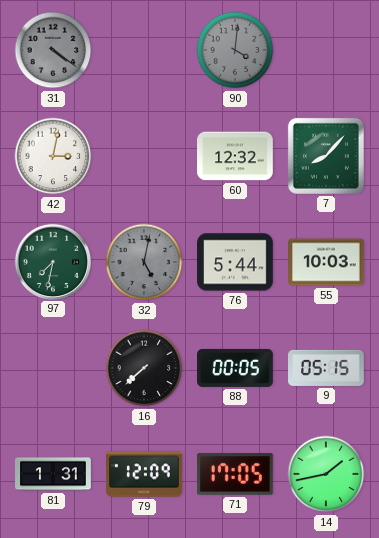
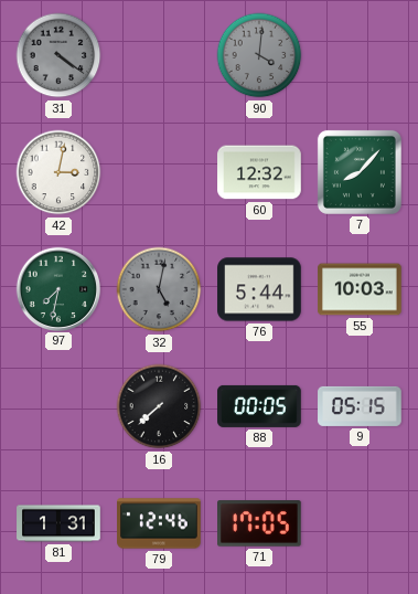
79: 12:09 -> 12:46 (159, 523)
14: 1:43 -> none (326, 474)
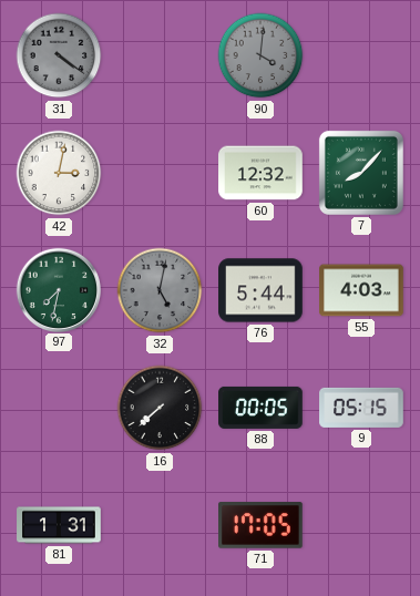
55: 10:03 -> 4:03 (361, 290)
79: 12:46 -> none (159, 523)
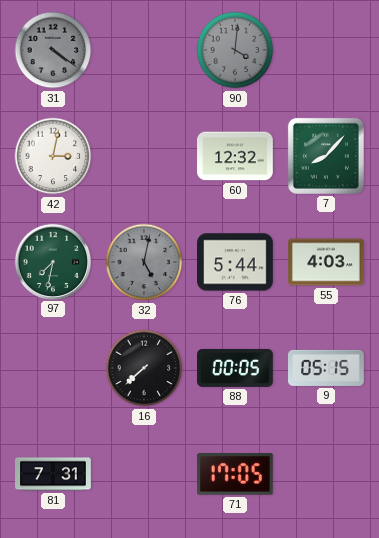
81: 1:31 -> 7:31 (53, 474)
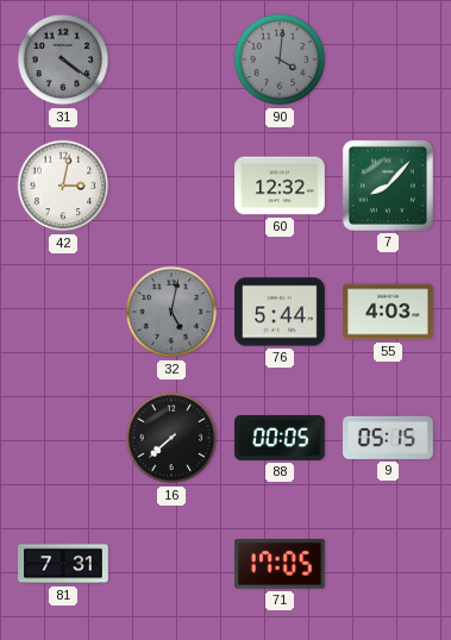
97: 7:32 -> none (52, 261)
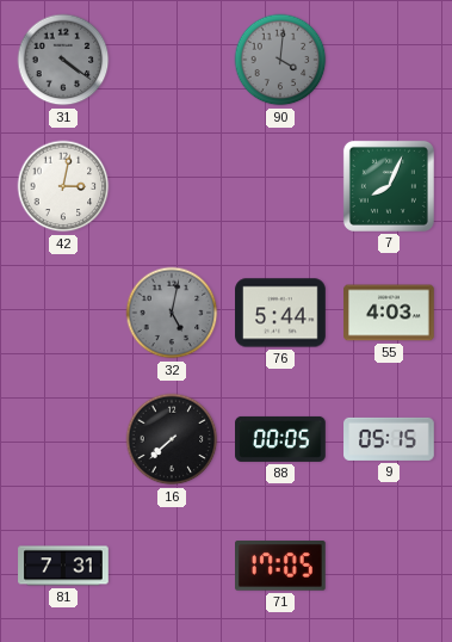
60: 12:32 -> none (280, 186)
7: 8:07 -> 8:04 (389, 186)
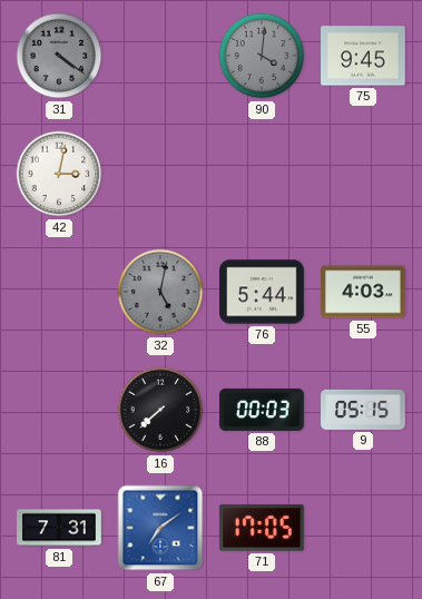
75: none -> 9:45 (363, 56)
7: 8:04 -> none (389, 186)
88: 00:05 -> 00:03 (262, 410)
67: none -> 7:09 (160, 528)
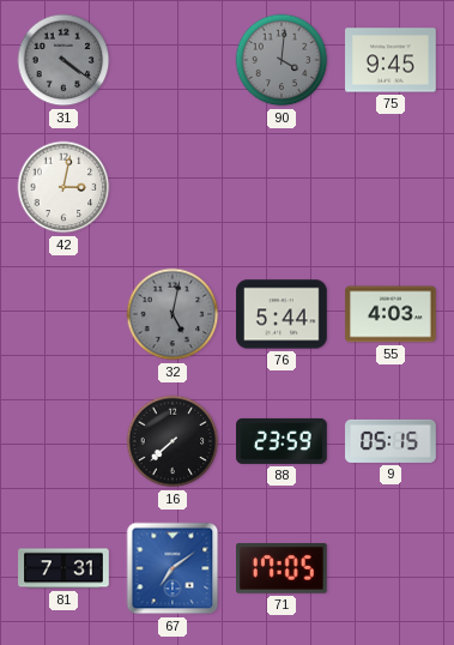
88: 00:03 -> 23:59 (282, 441)
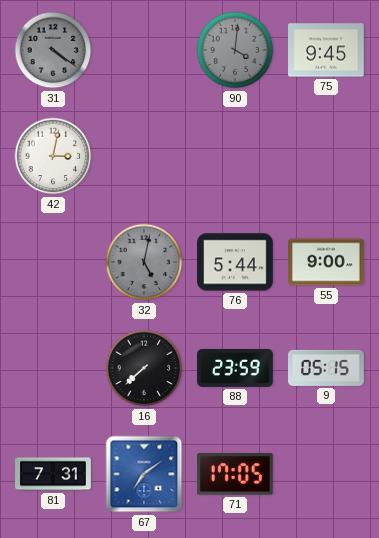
55: 4:03 -> 9:00 (326, 262)
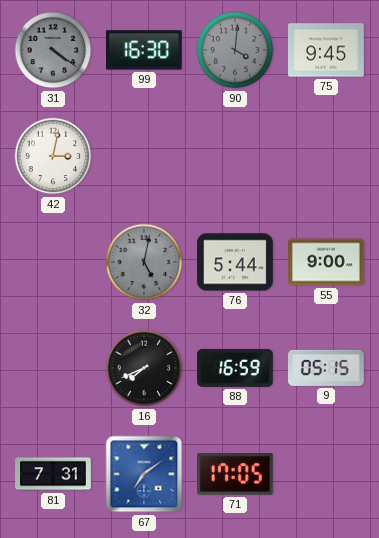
99: none -> 16:30 (145, 50)
16: 7:38 -> 7:41 (144, 368)
88: 23:59 -> 16:59 (235, 368)
